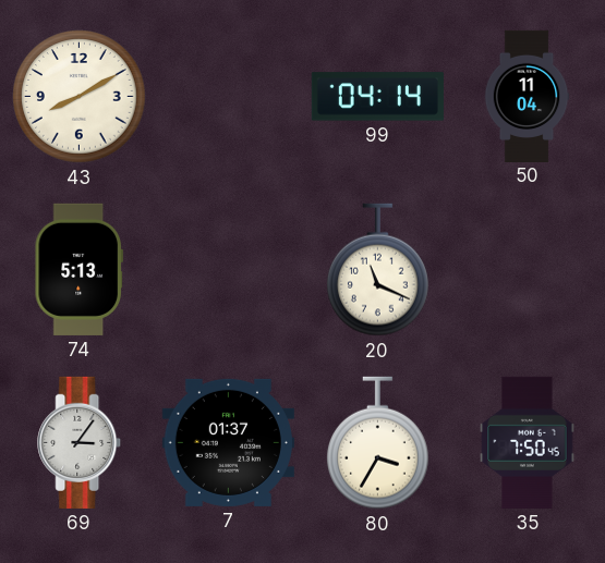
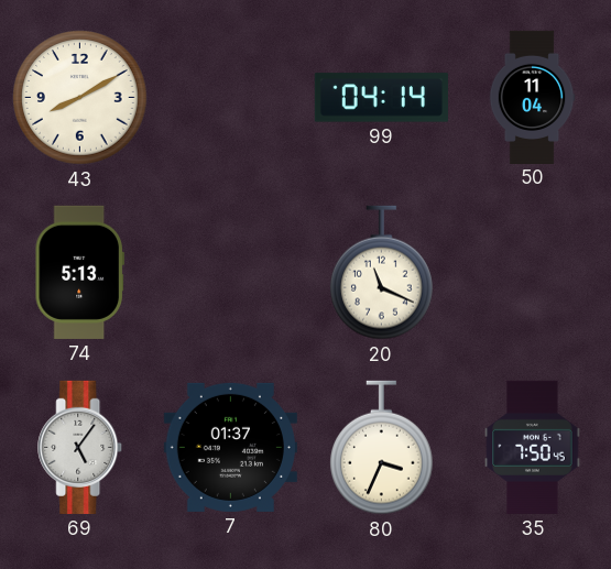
69: 3:06 -> 5:06 (80, 447)
80: 3:35 -> 3:34 (382, 448)
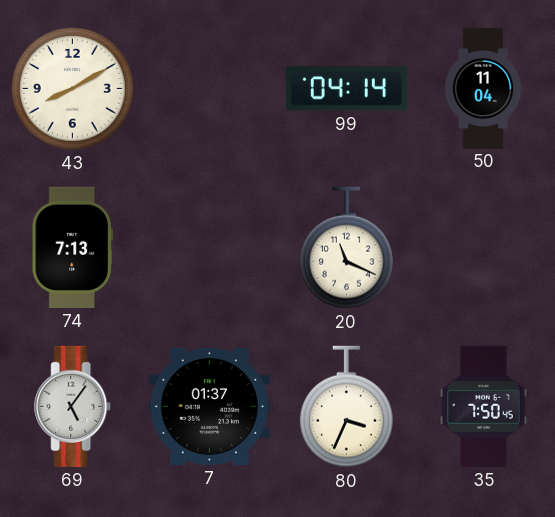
74: 5:13 -> 7:13 (72, 247)
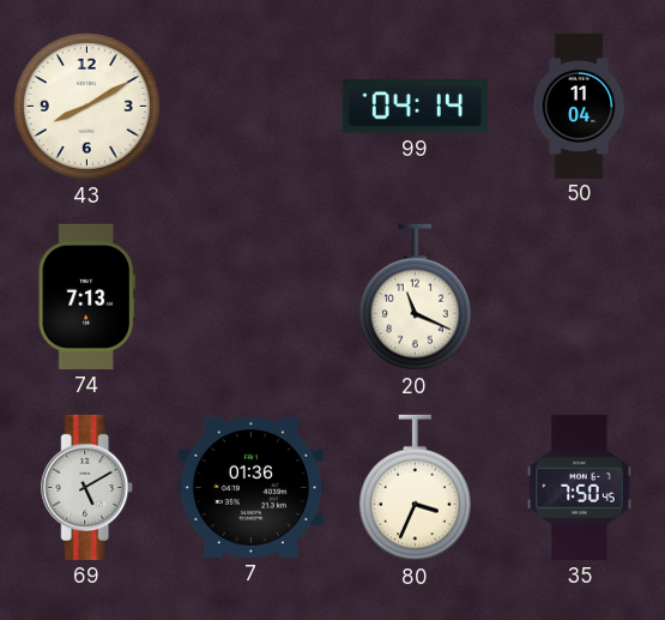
69: 5:06 -> 5:10 (87, 487)
7: 01:37 -> 01:36 (250, 487)
